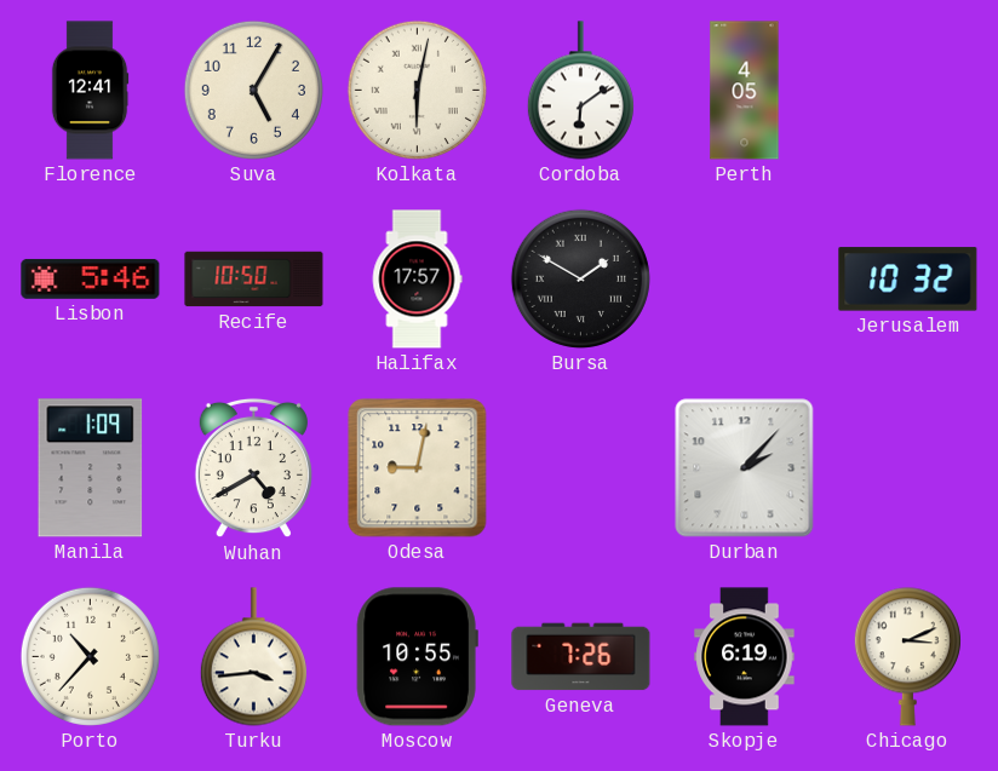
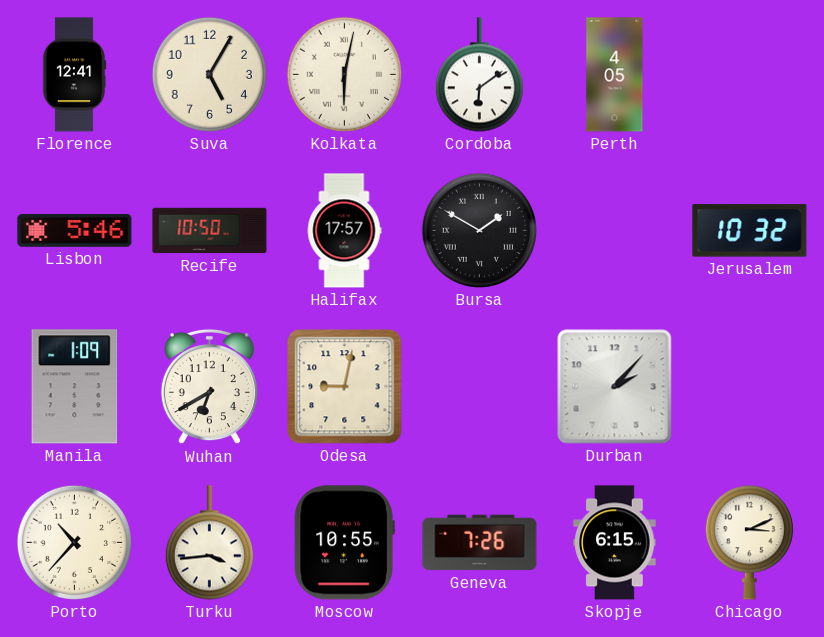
Wuhan: 4:40 -> 6:40 (209, 387)
Skopje: 6:19 -> 6:15 (615, 543)
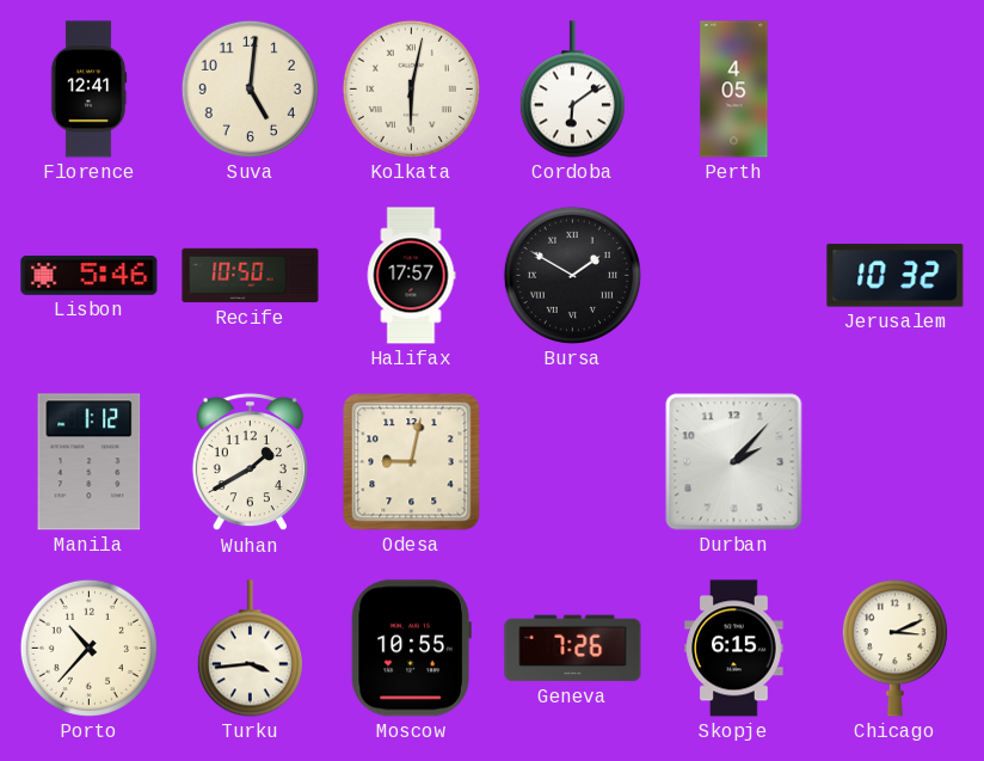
Suva: 5:05 -> 5:01 (250, 88)
Manila: 1:09 -> 1:12 (90, 462)
Wuhan: 6:40 -> 1:40 (250, 462)
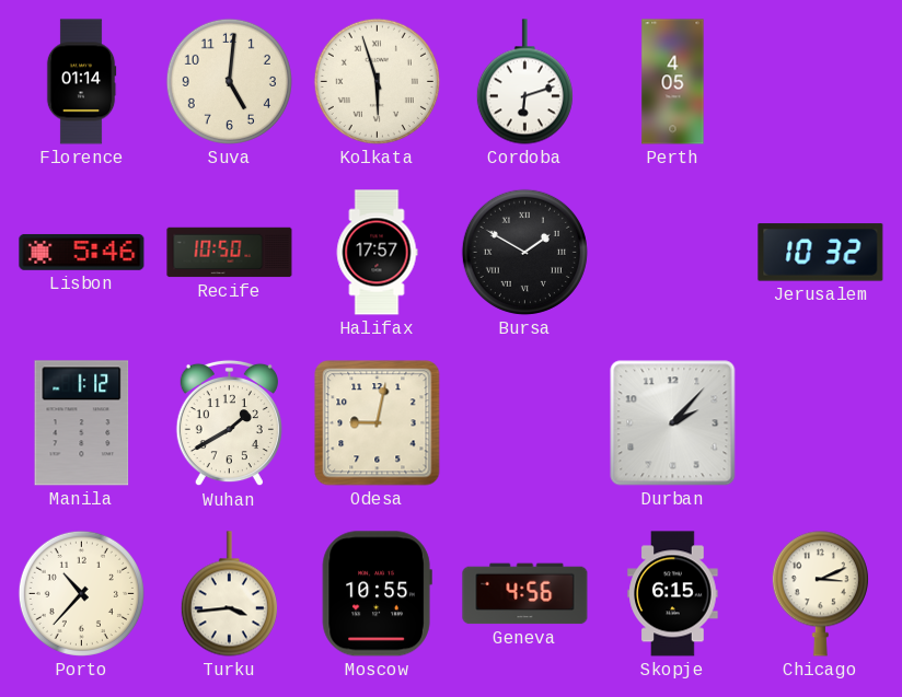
Florence: 12:41 -> 01:14 (81, 82)
Kolkata: 6:02 -> 5:57 (377, 81)
Cordoba: 6:09 -> 6:12 (524, 82)
Geneva: 7:26 -> 4:56 (525, 594)
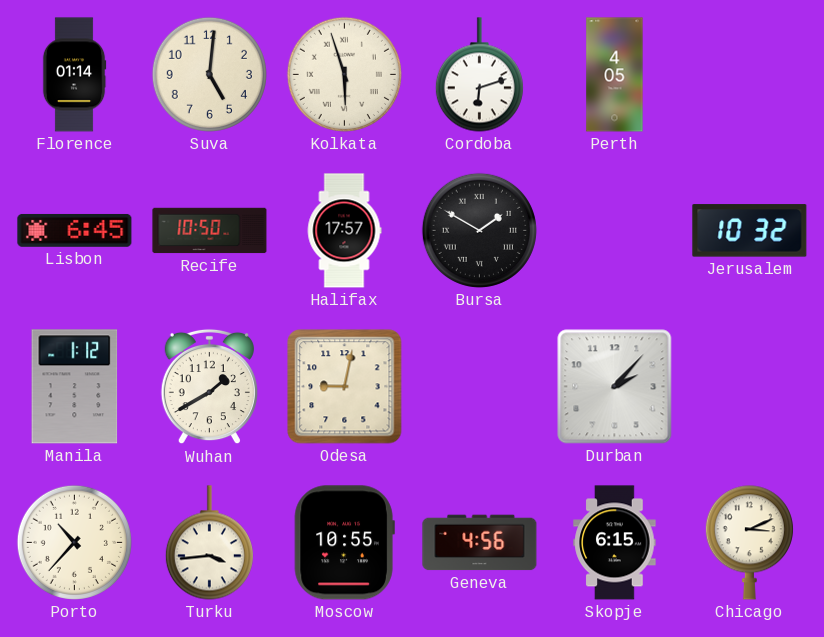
Lisbon: 5:46 -> 6:45 (75, 230)
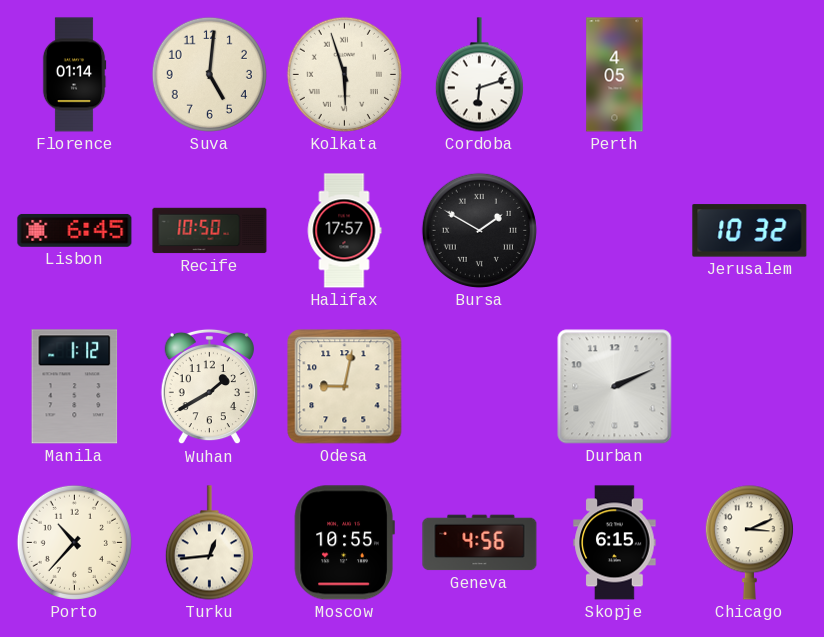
Durban: 2:07 -> 2:11 (615, 387)
Turku: 3:44 -> 12:44 (209, 543)
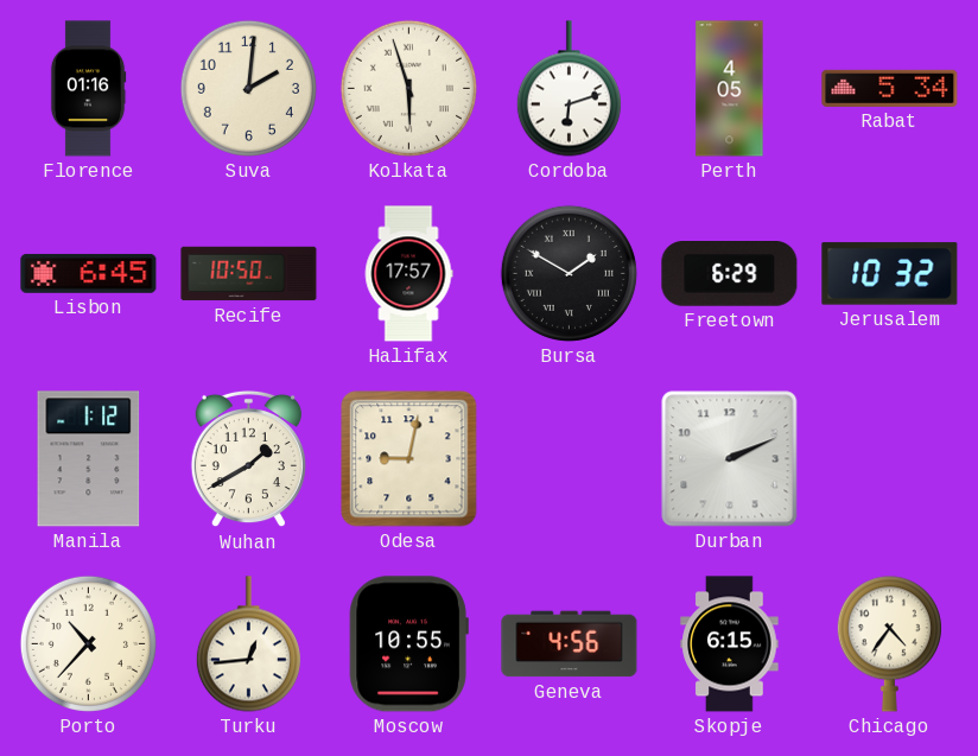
Florence: 01:14 -> 01:16 (88, 89)
Suva: 5:01 -> 2:01 (248, 88)
Rabat: none -> 5:34 (890, 88)
Freetown: none -> 6:29 (730, 274)
Chicago: 3:11 -> 4:36 (889, 644)
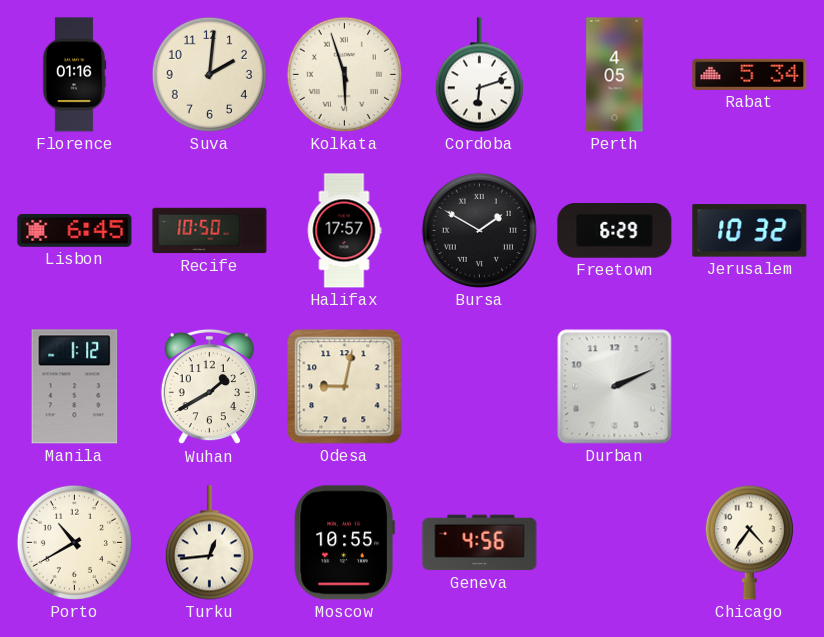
Porto: 10:37 -> 10:40 (74, 542)
Skopje: 6:15 -> none (730, 644)
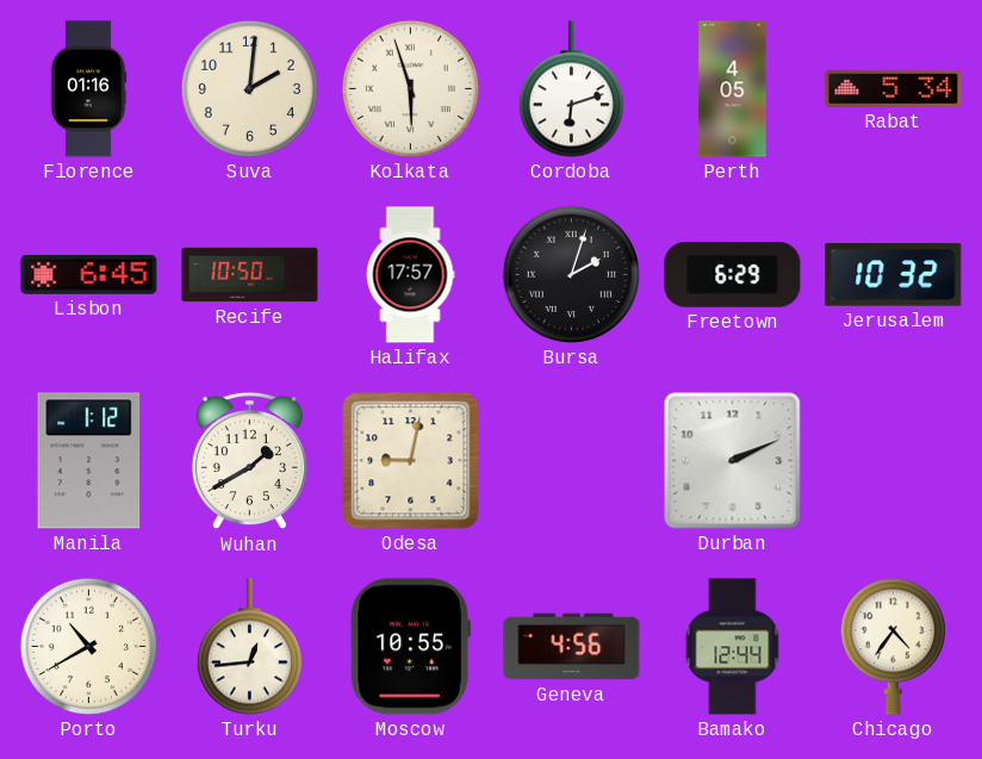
Bursa: 1:50 -> 2:03 (571, 274)
Bamako: none -> 12:44 (733, 647)
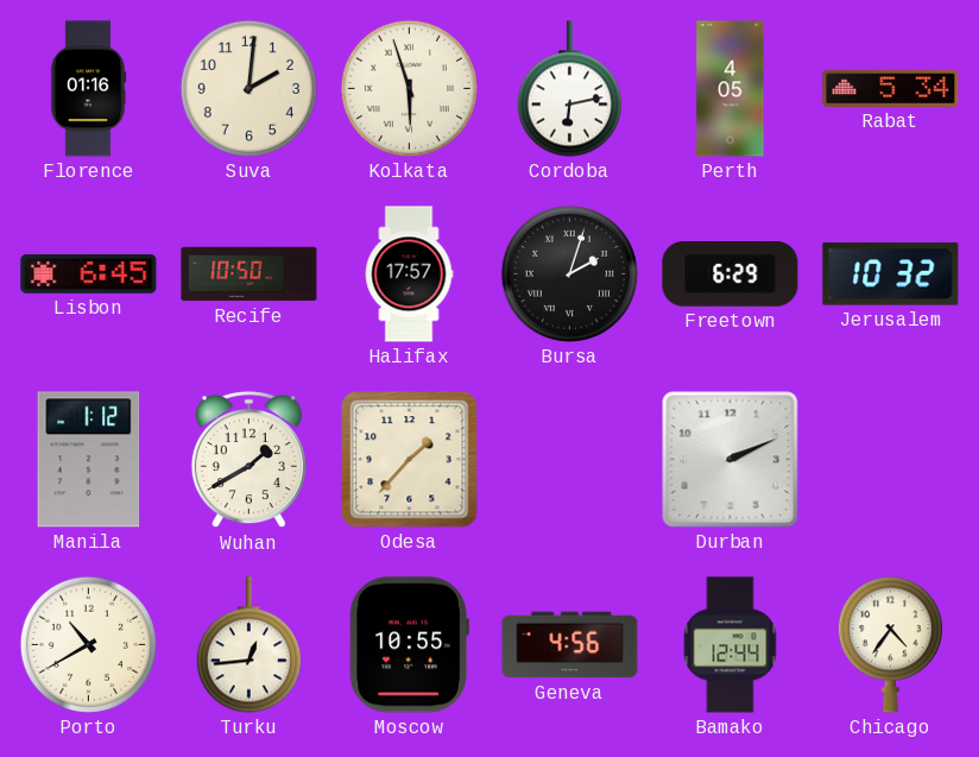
Cordoba: 6:12 -> 6:13 (569, 89)
Odesa: 9:02 -> 1:37 (410, 460)
